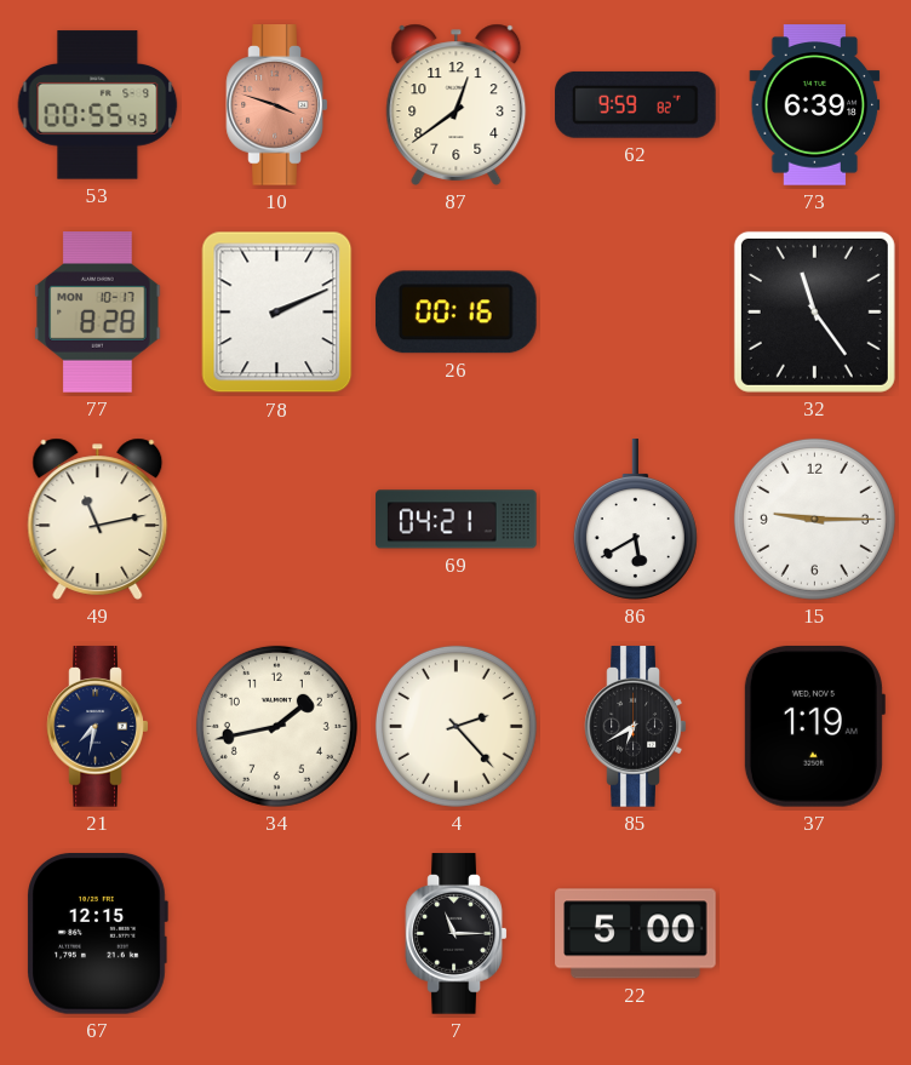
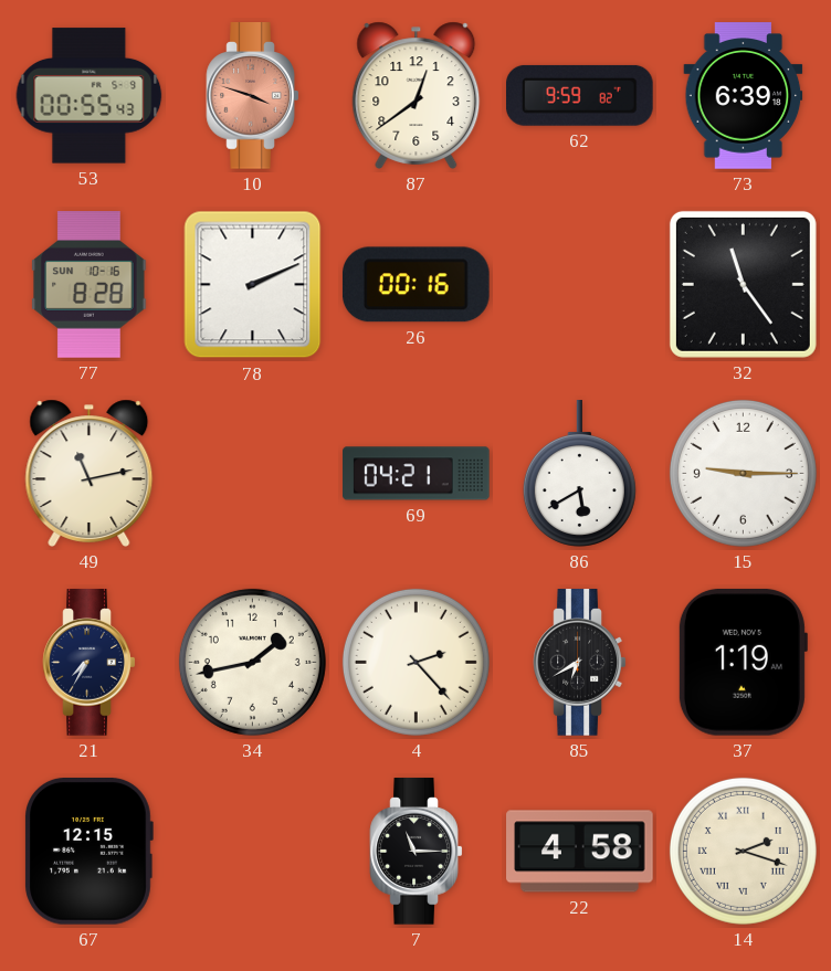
77 date: MON 10-17 -> SUN 10-16 (90, 285)
21: 7:32 -> 7:35 (90, 663)
22: 5:00 -> 4:58 (580, 852)
14: none -> 2:18 (743, 851)
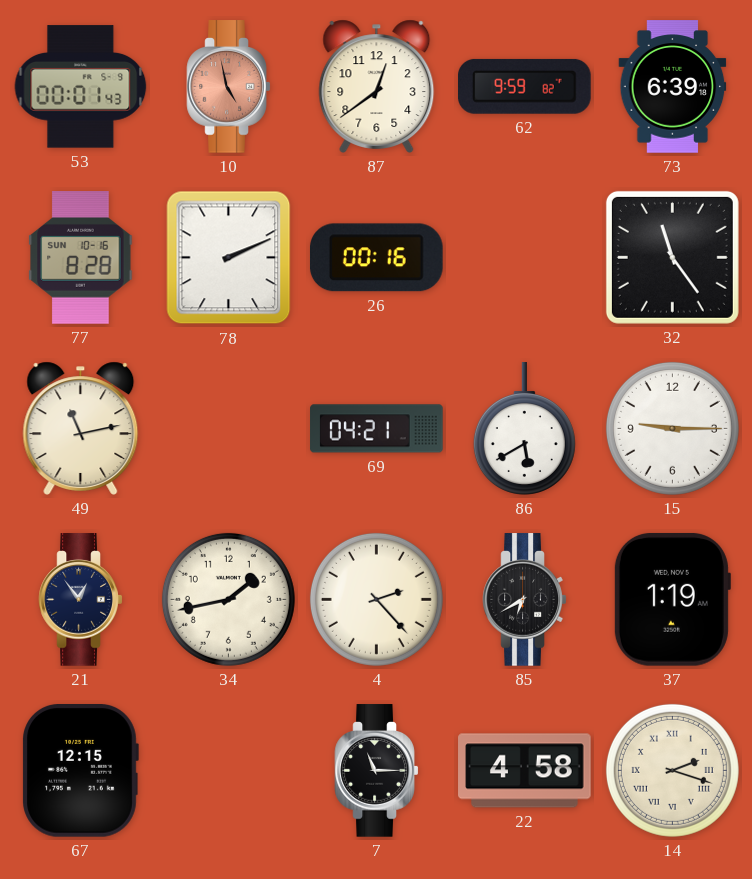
53: 00:55 -> 00:01 (81, 87)
10: 3:48 -> 4:58 (229, 87)
21: 7:35 -> 12:54 (81, 600)
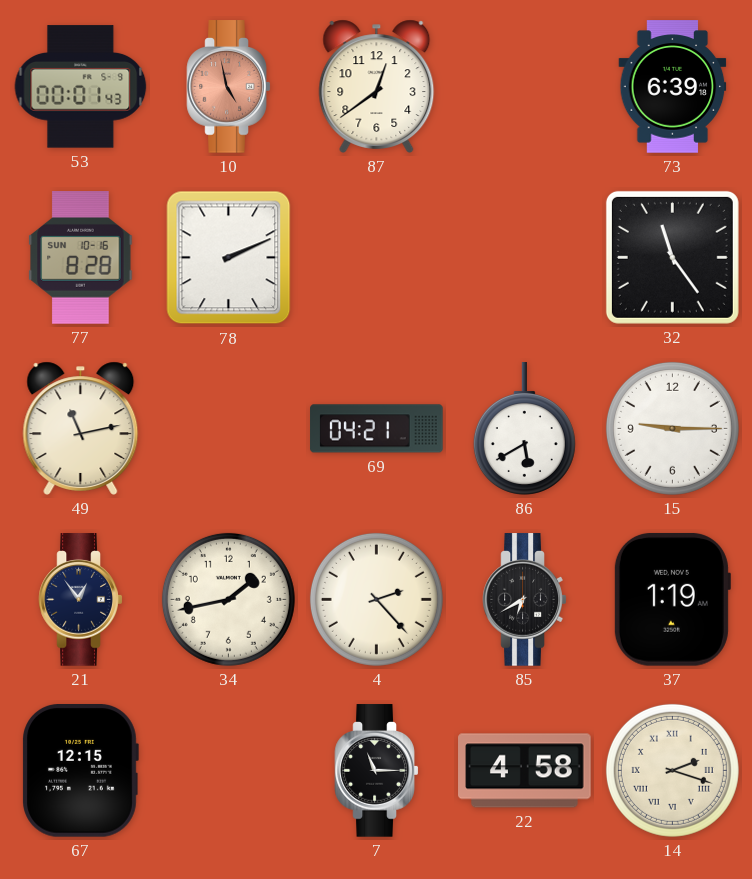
62: 9:59 -> none (525, 86)
26: 00:16 -> none (376, 258)
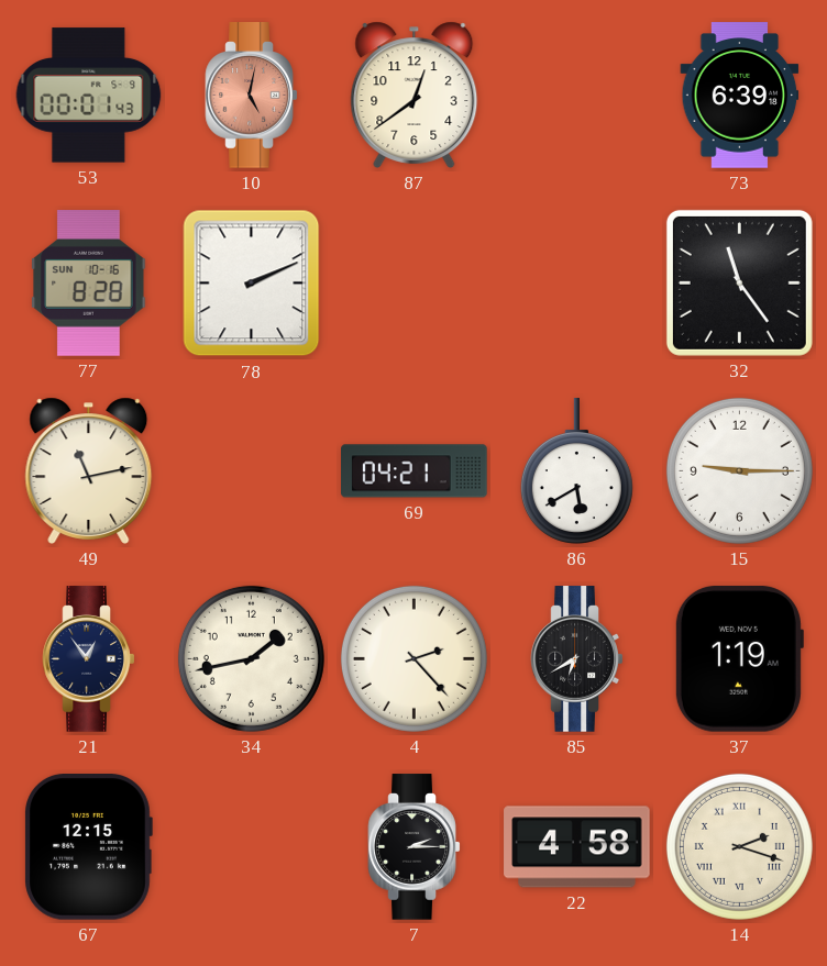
10: 4:58 -> 5:02 (252, 96)
7: 11:15 -> 2:15 (415, 847)
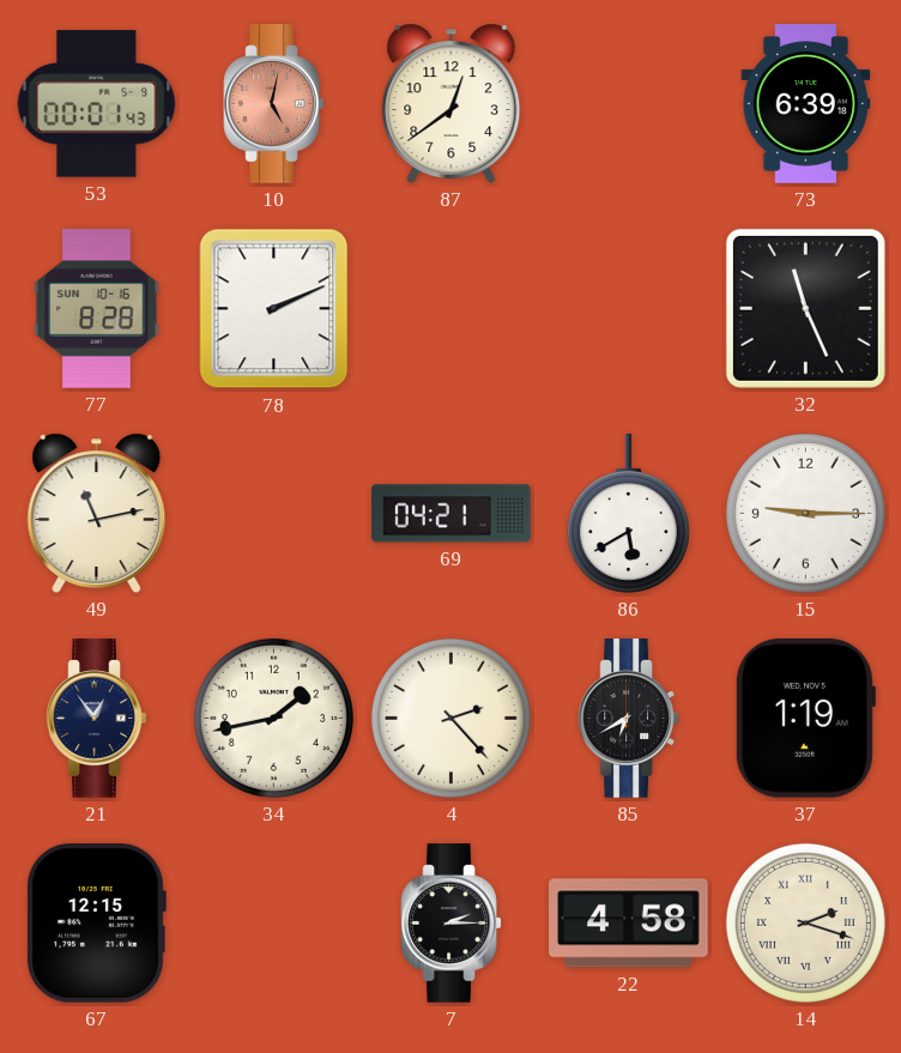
32: 11:24 -> 11:26 (805, 308)
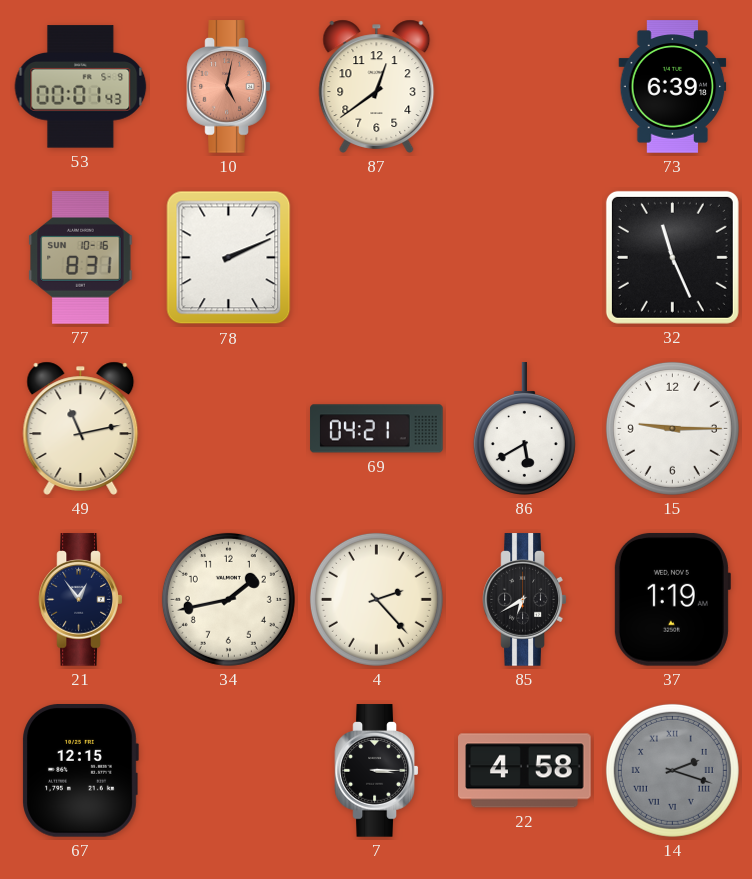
77: 8:28 -> 8:31 (81, 258)
7: 2:15 -> 3:15 (377, 771)
14 dial: cream -> grey (672, 770)
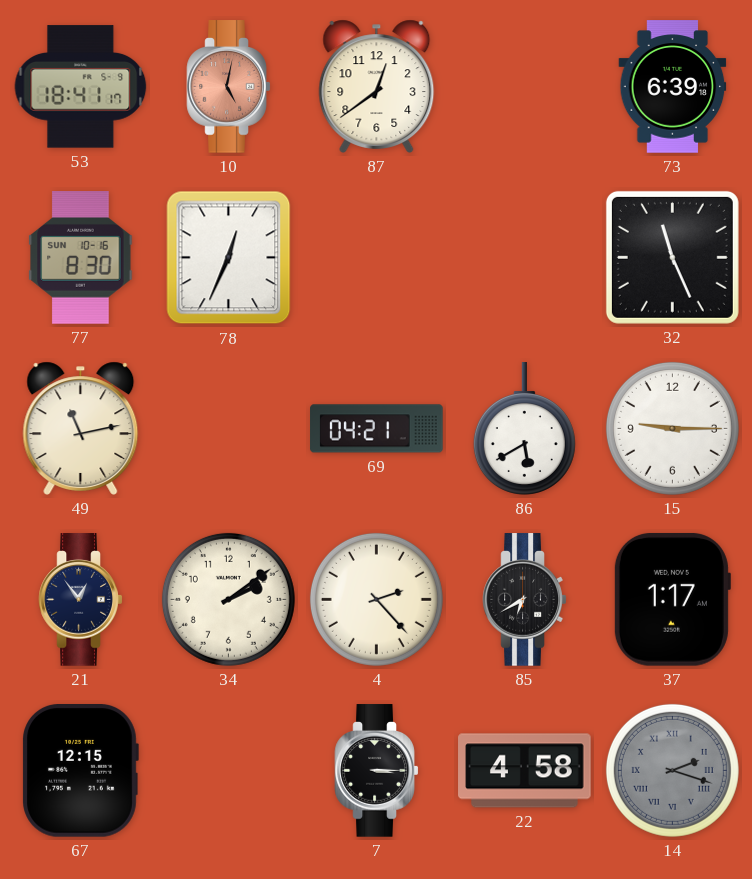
53: 00:01 -> 18:41 (81, 87)
77: 8:31 -> 8:30 (81, 258)
78: 2:11 -> 12:34 (229, 258)
34: 1:43 -> 2:09 (228, 599)
37: 1:19 -> 1:17 (672, 600)
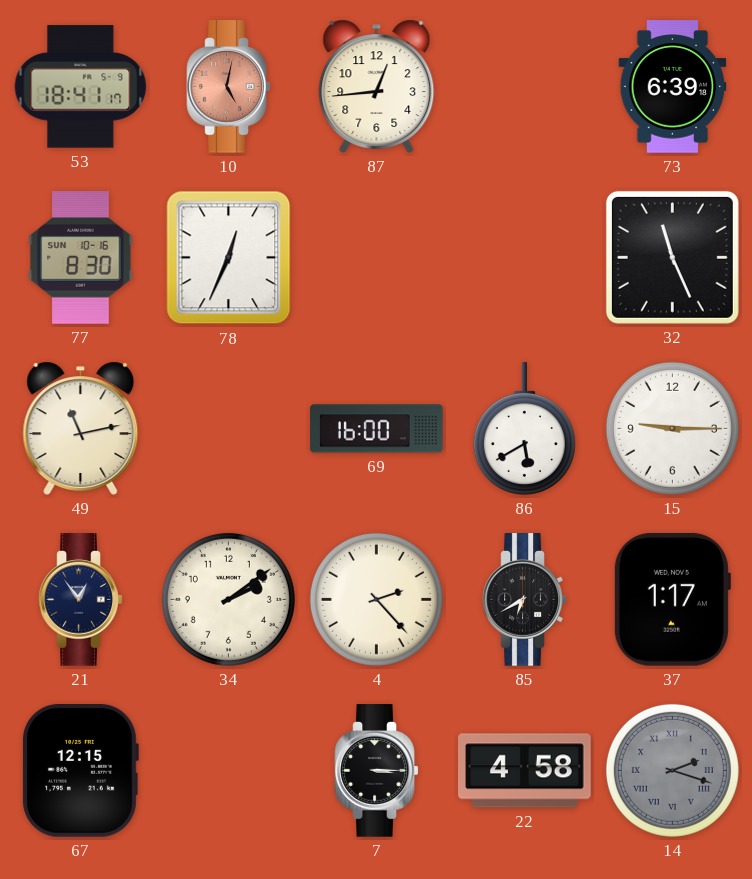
87: 12:39 -> 12:44 (377, 86)
69: 04:21 -> 16:00 (377, 429)
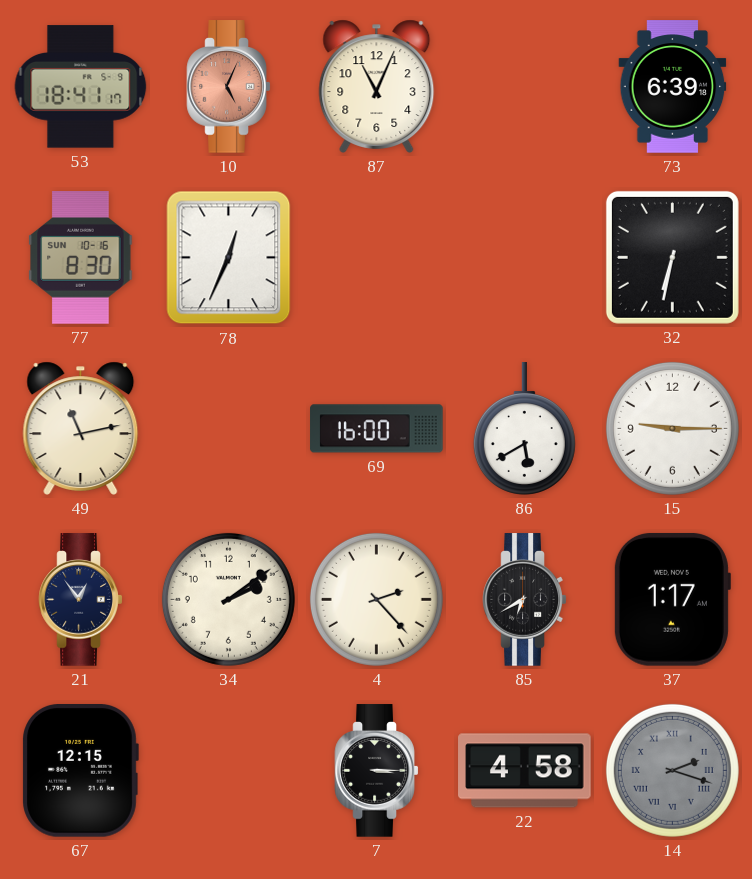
10: 5:02 -> 5:04 (229, 87)
87: 12:44 -> 11:04 (377, 86)
32: 11:26 -> 6:32 (672, 257)
